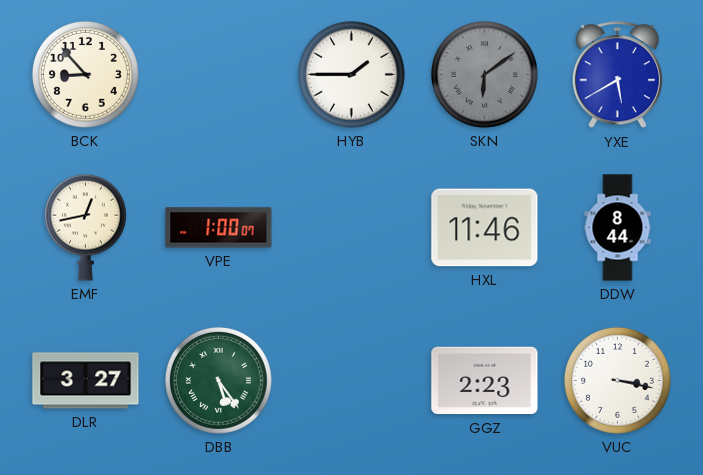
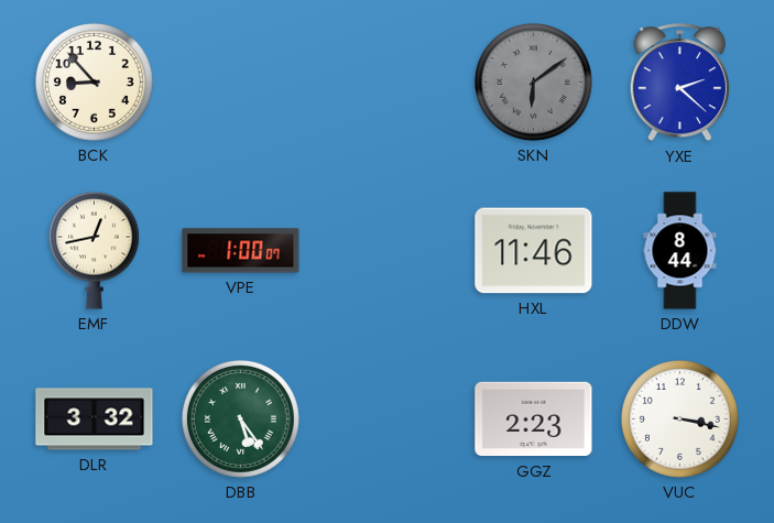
HYB: 1:45 -> none (351, 74)
YXE: 5:40 -> 2:22 (679, 83)
DLR: 3:27 -> 3:32 (95, 420)
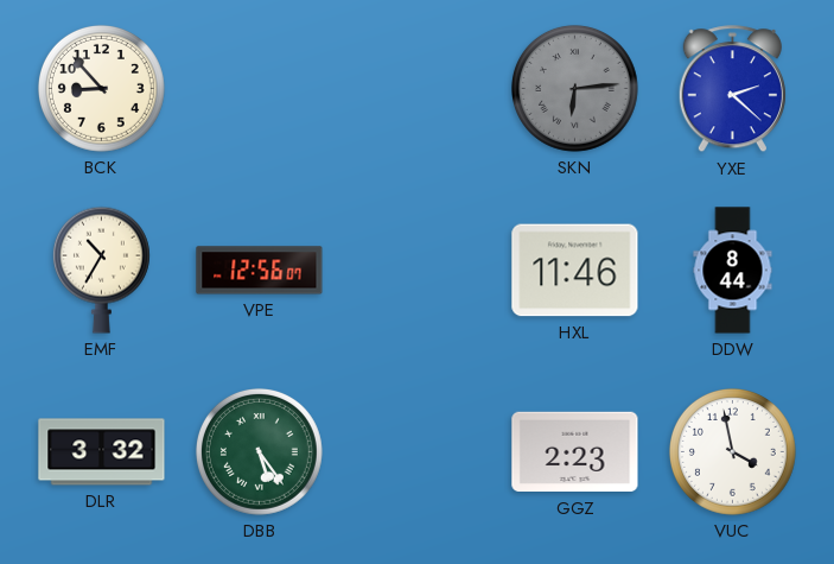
SKN: 6:09 -> 6:14 (574, 88)
EMF: 12:43 -> 10:35 (101, 270)
VPE: 1:00 -> 12:56 (260, 271)
VUC: 3:17 -> 3:58 (732, 451)
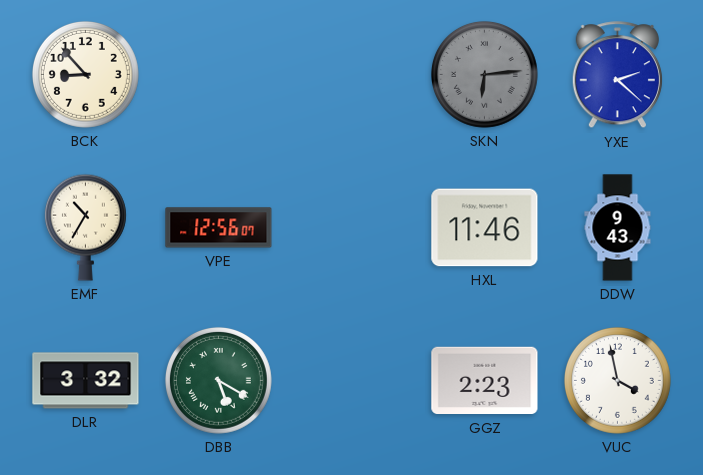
DDW: 8:44 -> 9:43 (618, 228)
DBB: 5:24 -> 5:20 (218, 380)
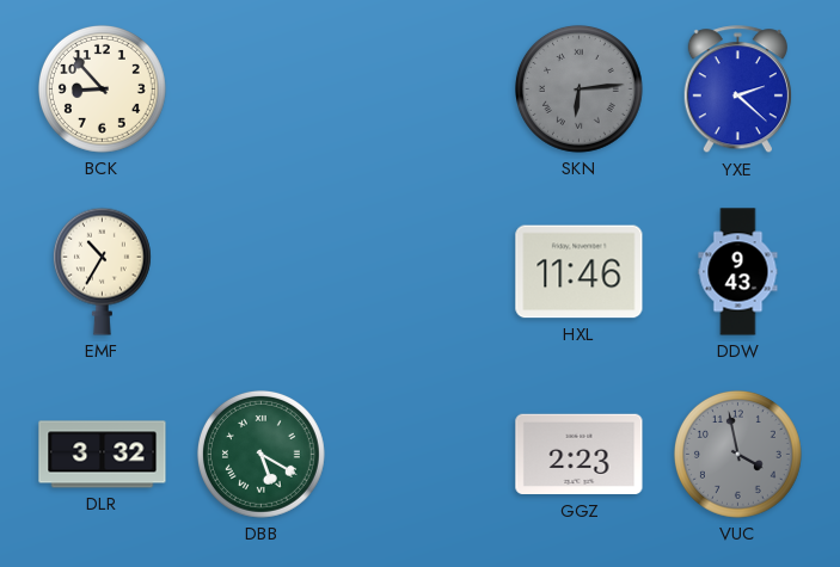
VPE: 12:56 -> none (219, 228)
VUC dial: white -> grey (737, 454)
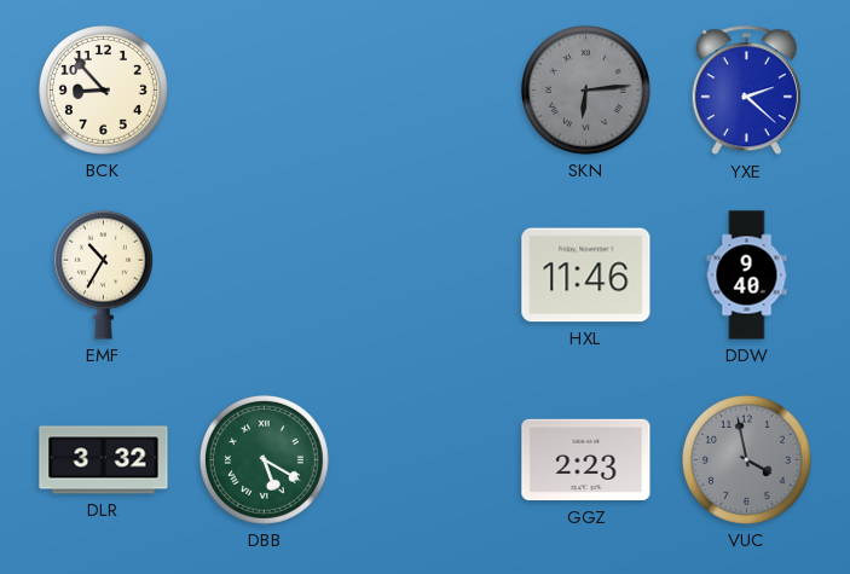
DDW: 9:43 -> 9:40 (747, 276)
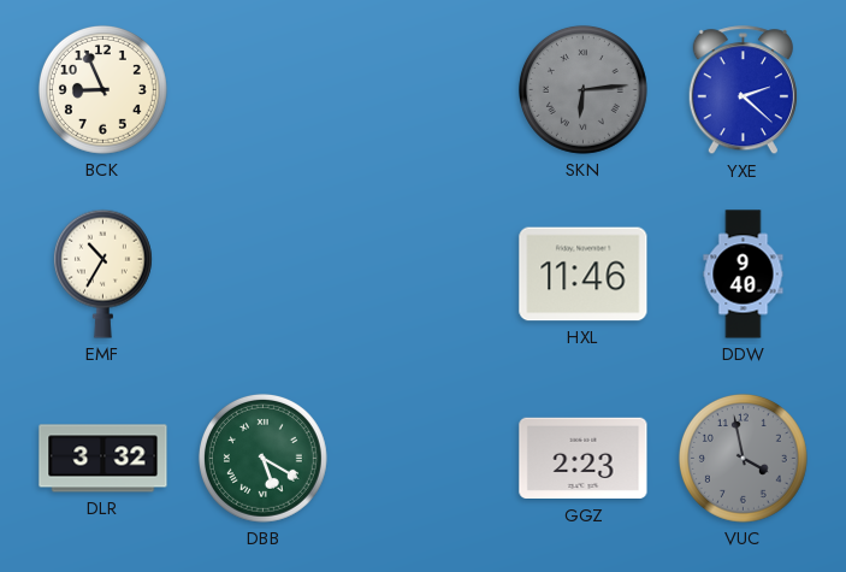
BCK: 8:53 -> 8:56 (102, 89)
